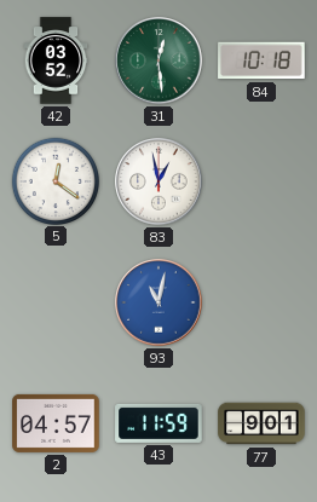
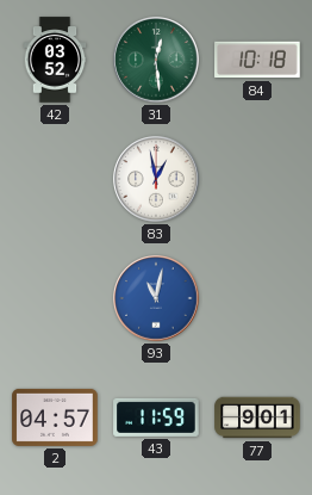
5: 12:21 -> none (54, 180)
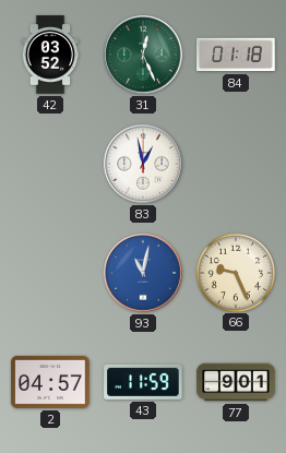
31: 12:29 -> 12:26 (143, 55)
84: 10:18 -> 01:18 (236, 55)
66: none -> 9:26 (235, 272)
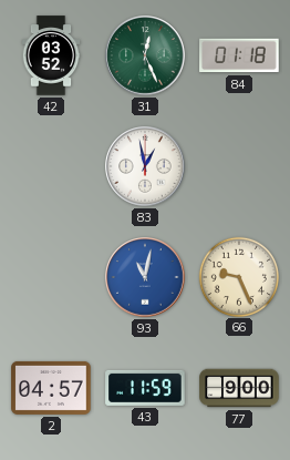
77: 9:01 -> 9:00 (239, 388)
